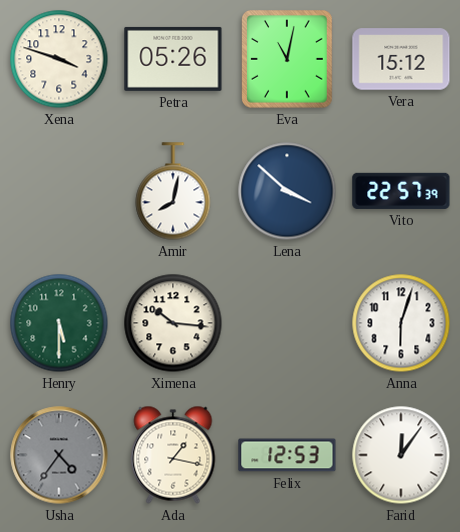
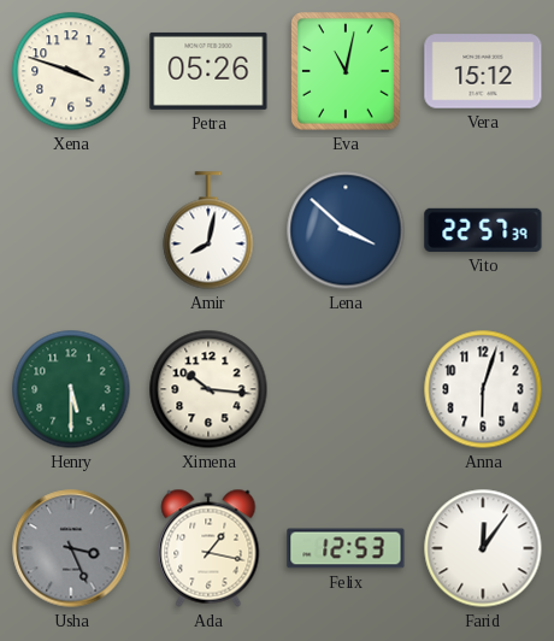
Usha: 4:36 -> 3:26 (71, 548)
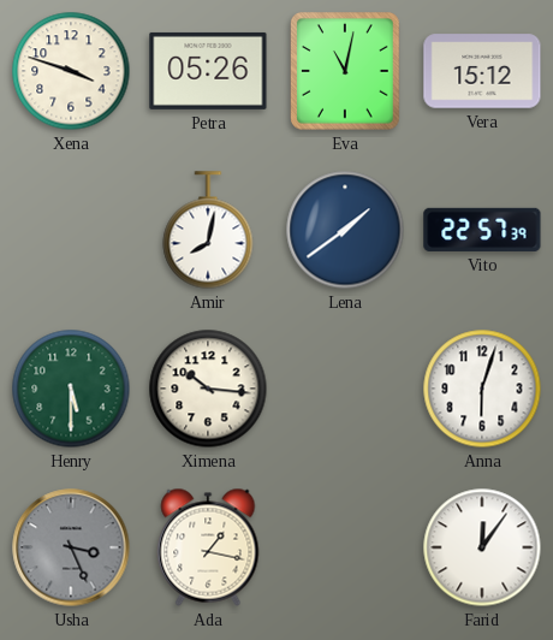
Lena: 3:52 -> 1:39 (345, 230)
Felix: 12:53 -> none (346, 548)
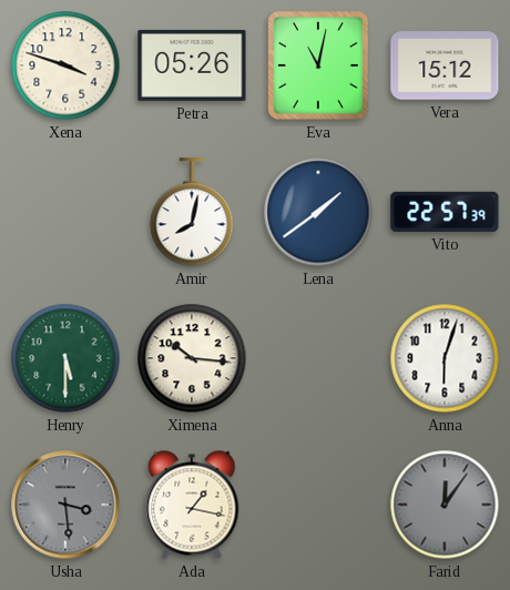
Usha: 3:26 -> 3:29 (65, 505)
Farid dial: white -> grey (445, 505)
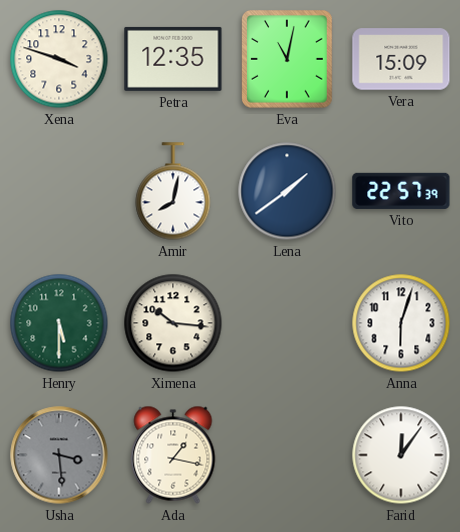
Petra: 05:26 -> 12:35 (173, 59)
Vera: 15:12 -> 15:09 (401, 59)
Farid dial: grey -> white (401, 455)
